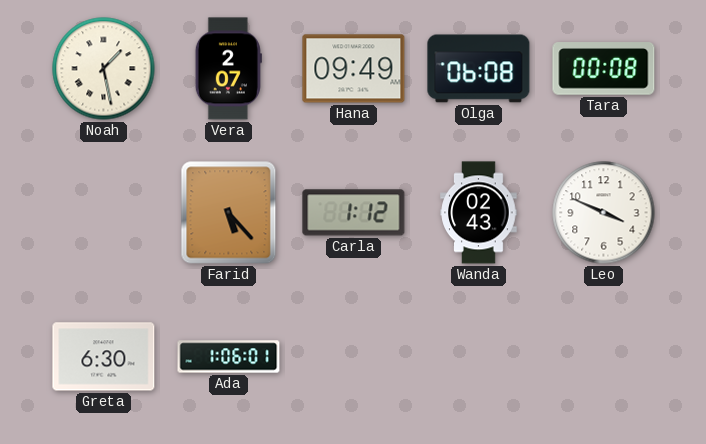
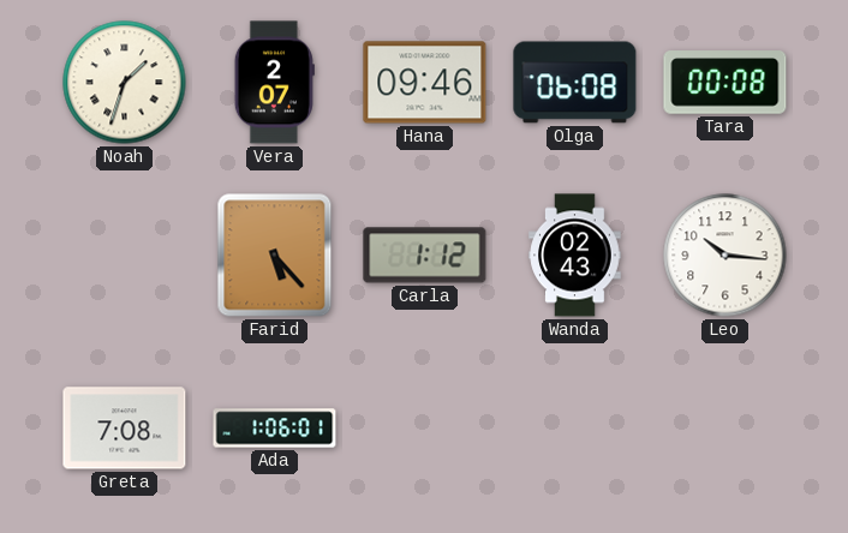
Noah: 1:28 -> 1:33 (125, 83)
Hana: 09:49 -> 09:46 (425, 83)
Leo: 3:49 -> 10:16 (725, 256)
Greta: 6:30 -> 7:08 (125, 429)
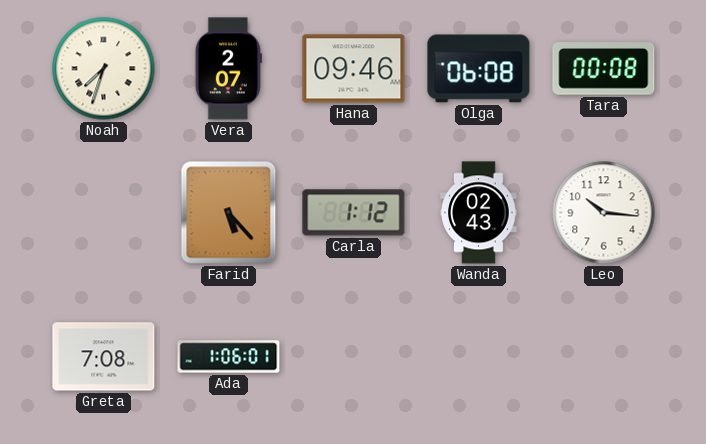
Noah: 1:33 -> 7:33 (104, 69)
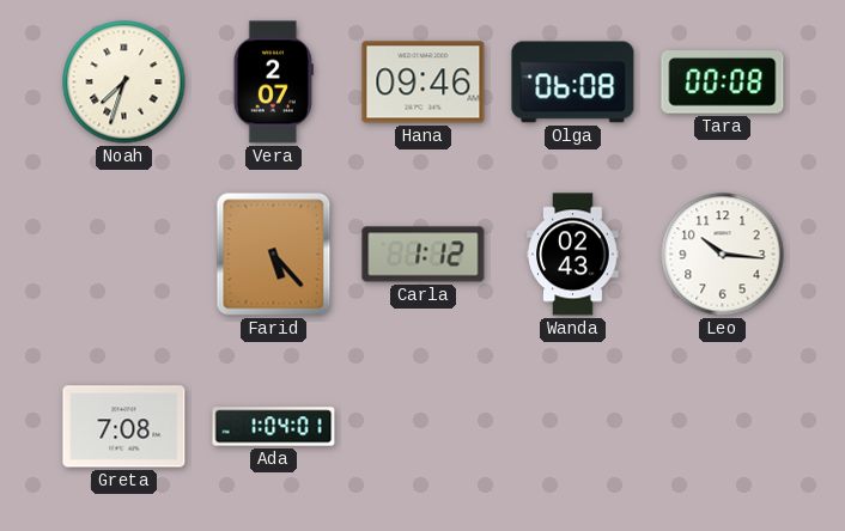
Ada: 1:06 -> 1:04 (274, 427)
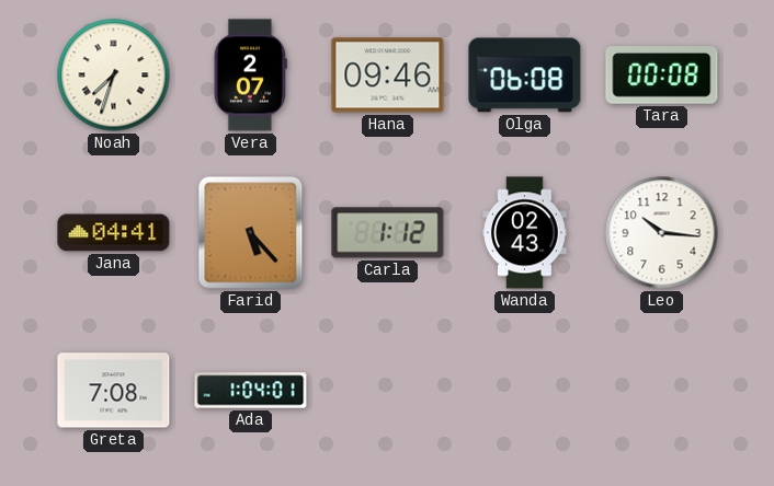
Jana: none -> 04:41 (114, 233)
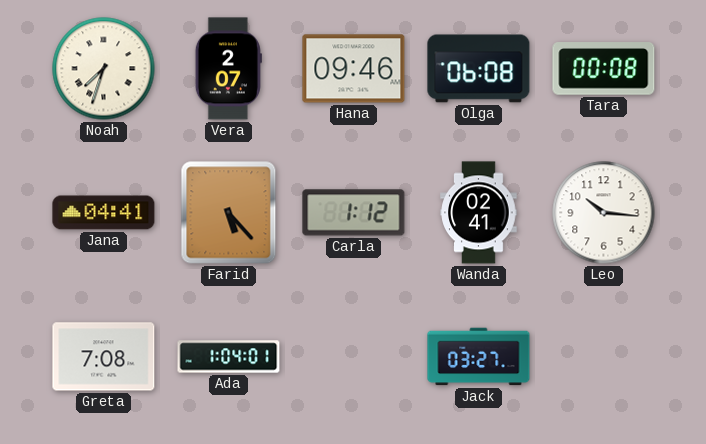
Wanda: 02:43 -> 02:41 (479, 213)
Jack: none -> 03:27 (479, 357)
